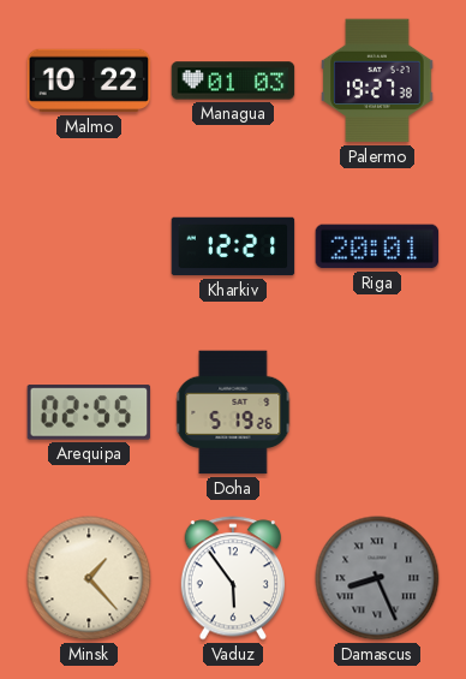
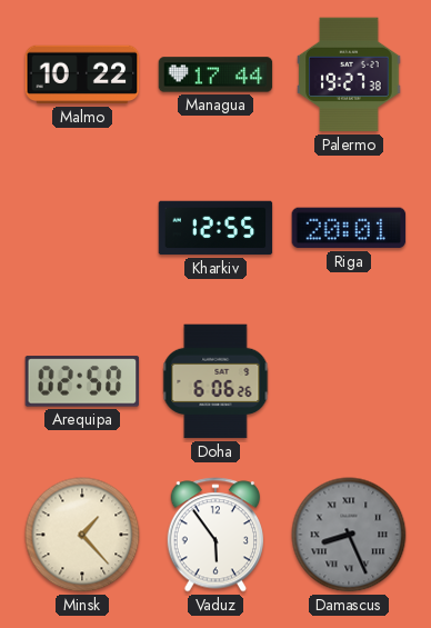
Managua: 01:03 -> 17:44 (215, 74)
Kharkiv: 12:21 -> 12:55 (215, 228)
Arequipa: 02:55 -> 02:50 (82, 381)
Doha: 5:19 -> 6:06 (215, 381)
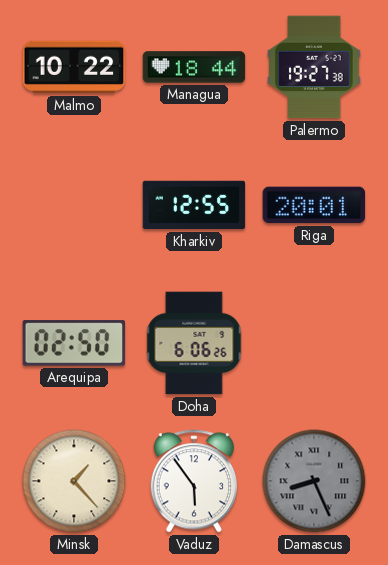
Managua: 17:44 -> 18:44 (194, 67)
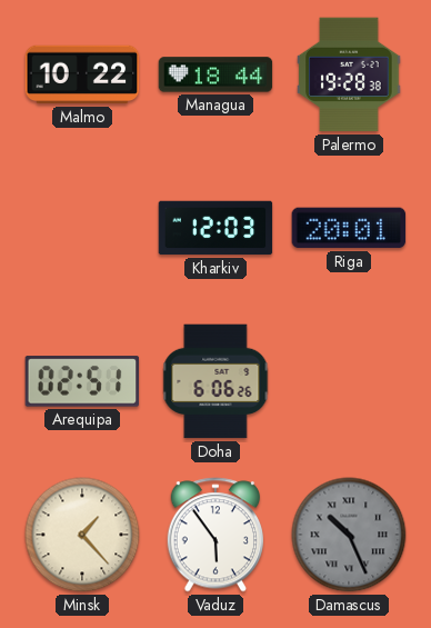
Palermo: 19:27 -> 19:28 (349, 74)
Kharkiv: 12:55 -> 12:03 (215, 228)
Arequipa: 02:50 -> 02:51 (82, 381)
Damascus: 8:26 -> 10:26 (349, 535)
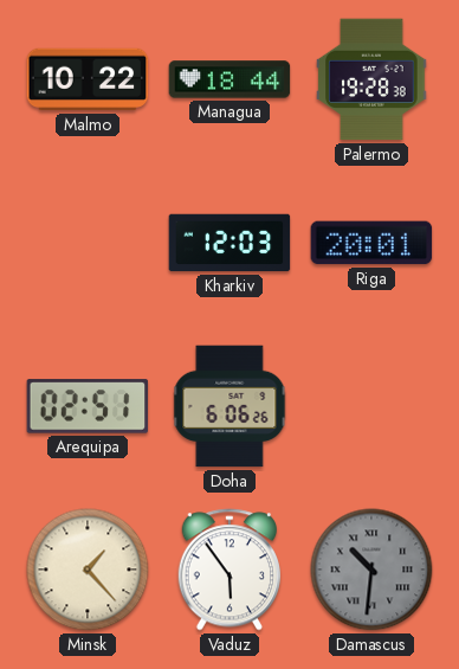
Damascus: 10:26 -> 10:31 (371, 570)
